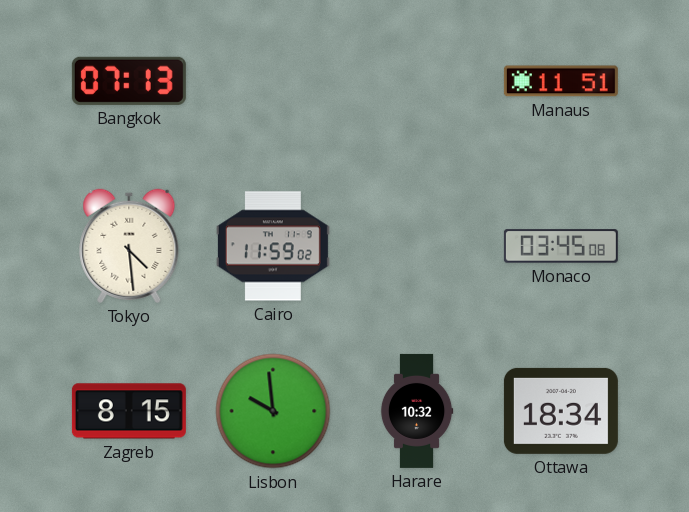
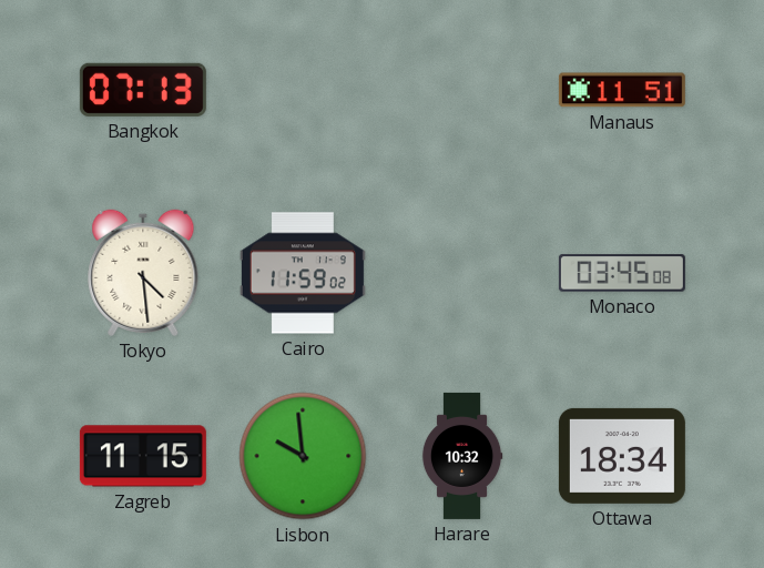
Zagreb: 8:15 -> 11:15 (143, 456)
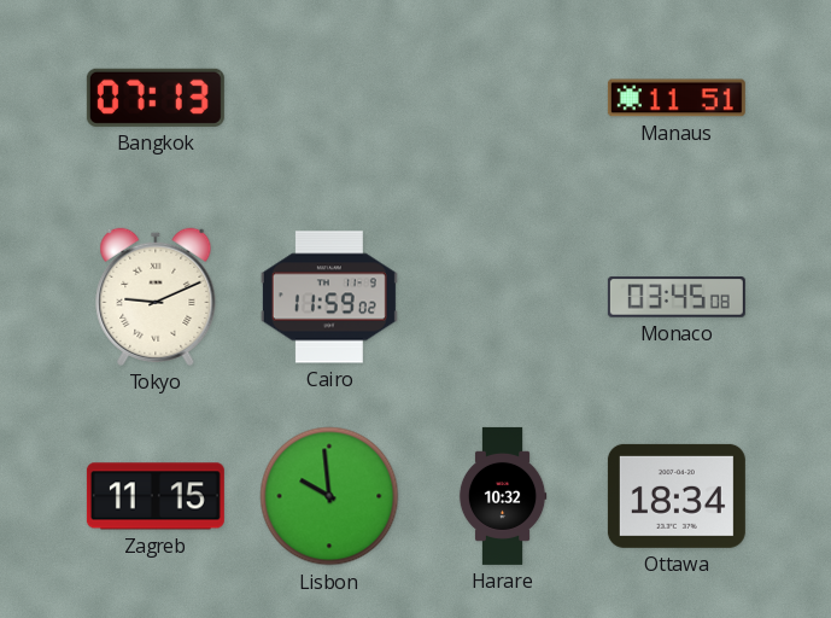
Tokyo: 4:29 -> 9:11 (156, 297)
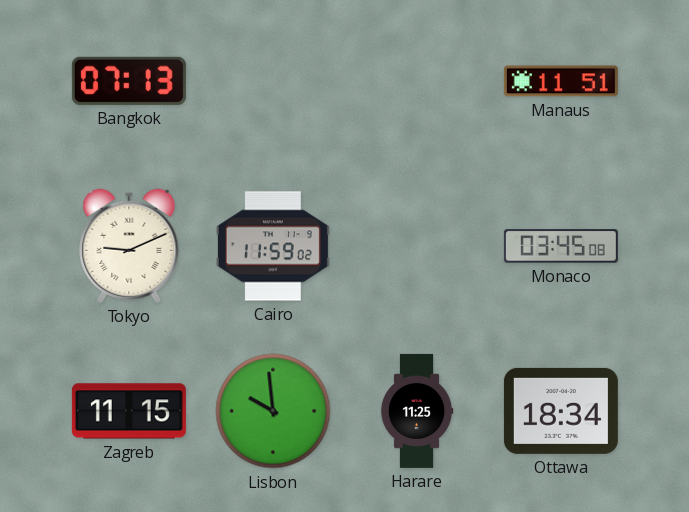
Harare: 10:32 -> 11:25 (417, 411)
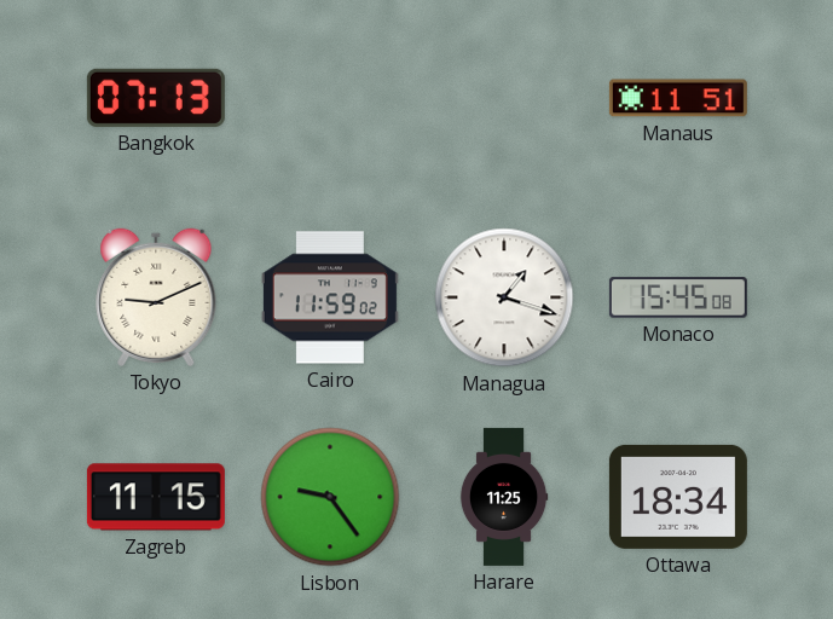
Managua: none -> 1:18 (504, 297)
Monaco: 03:45 -> 15:45 (678, 297)
Lisbon: 9:59 -> 9:24 (330, 497)
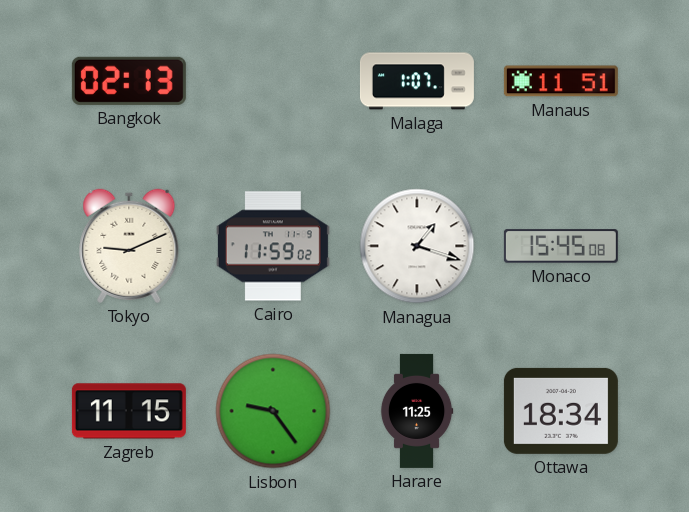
Bangkok: 07:13 -> 02:13 (129, 81)
Malaga: none -> 1:07 (417, 81)
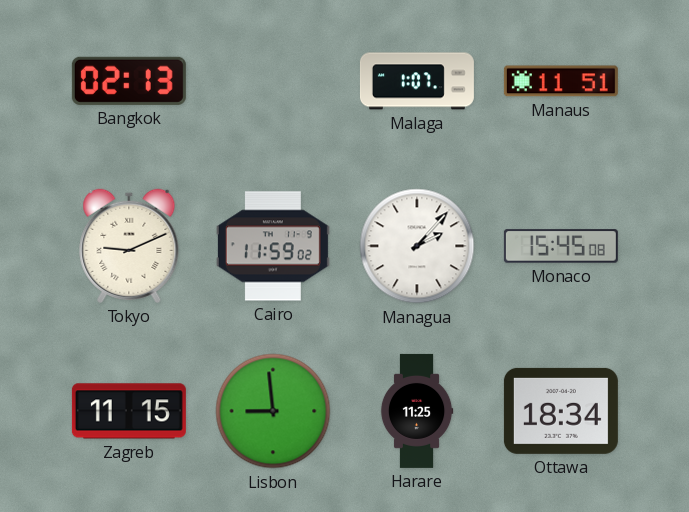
Managua: 1:18 -> 2:07 (417, 246)
Lisbon: 9:24 -> 8:59 (273, 411)
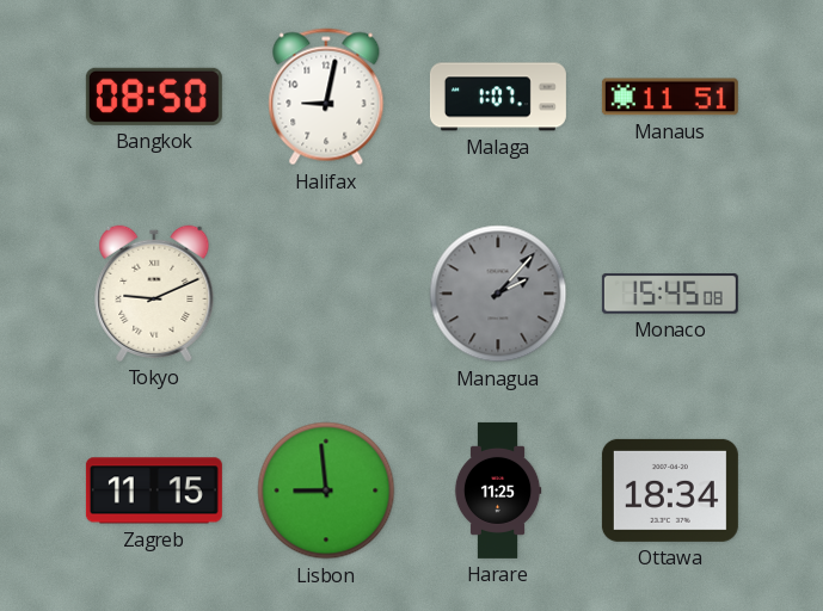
Bangkok: 02:13 -> 08:50 (154, 97)
Halifax: none -> 9:02 (326, 97)
Cairo: 11:59 -> none (273, 246)
Managua dial: white -> grey (498, 294)
